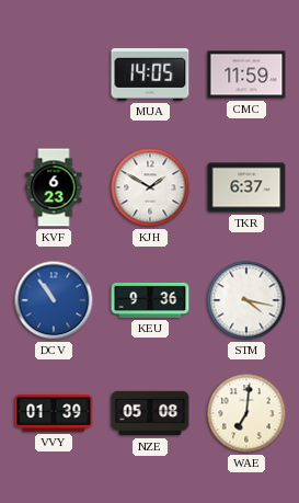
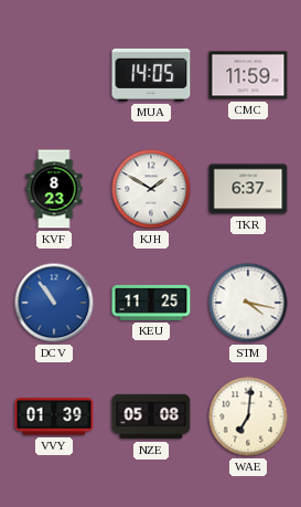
KVF: 6:23 -> 8:23 (54, 189)
KEU: 9:36 -> 11:25 (151, 303)
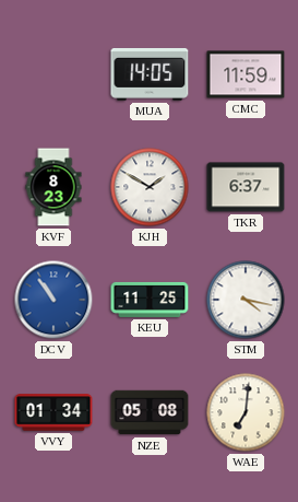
VVY: 01:39 -> 01:34 (53, 412)
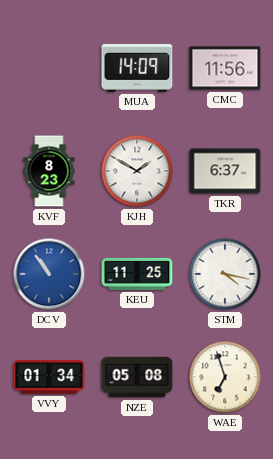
MUA: 14:05 -> 14:09 (137, 68)
CMC: 11:59 -> 11:56 (225, 68)
WAE: 7:01 -> 6:57 (225, 377)
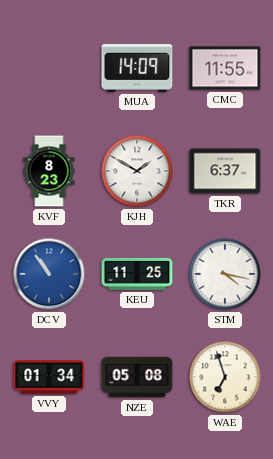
CMC: 11:56 -> 11:55 (225, 68)
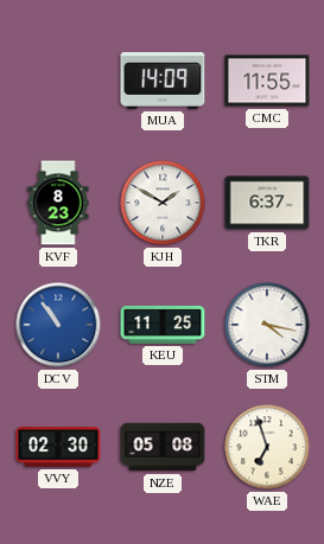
VVY: 01:34 -> 02:30 (58, 447)
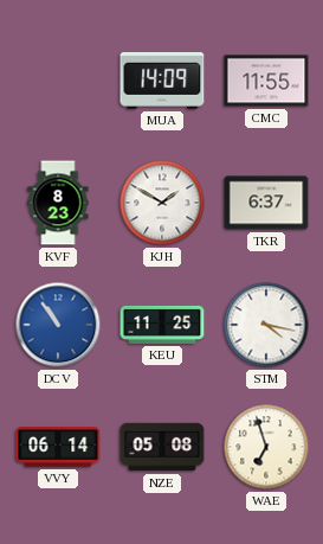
VVY: 02:30 -> 06:14 (58, 447)
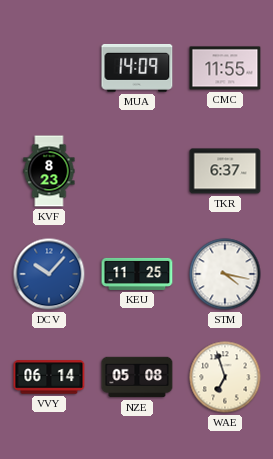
KJH: 1:50 -> none (162, 203)
DCV: 10:54 -> 10:07 (49, 274)
